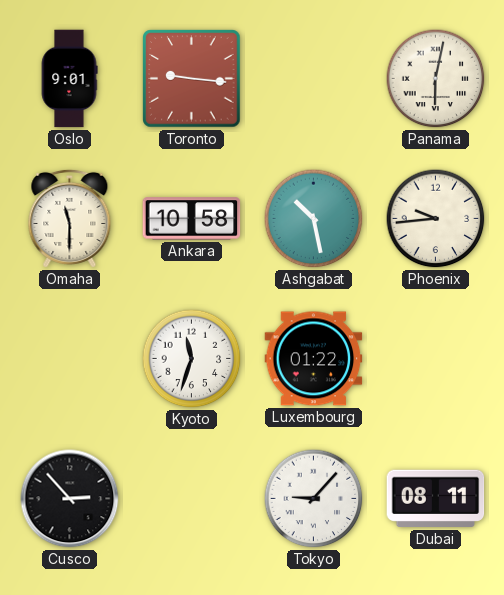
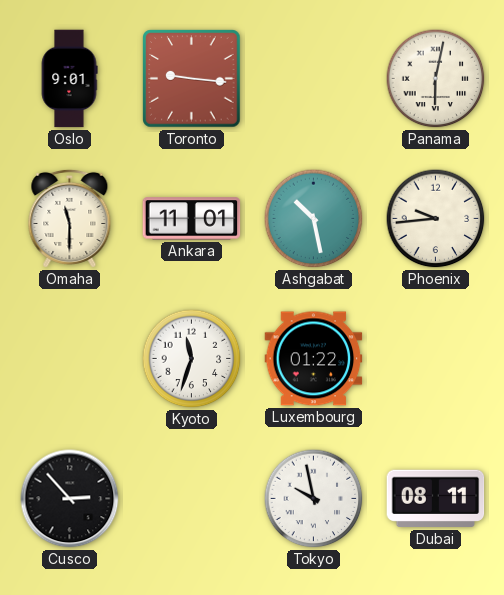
Ankara: 10:58 -> 11:01 (192, 219)
Tokyo: 9:07 -> 9:58 (314, 499)
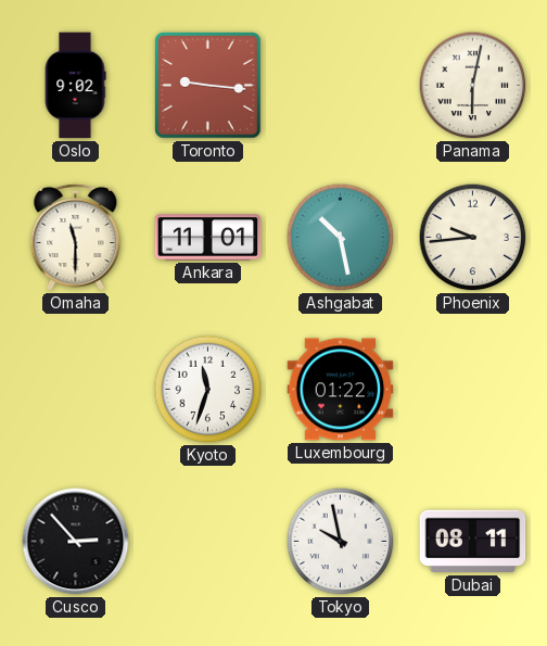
Oslo: 9:01 -> 9:02 (75, 86)
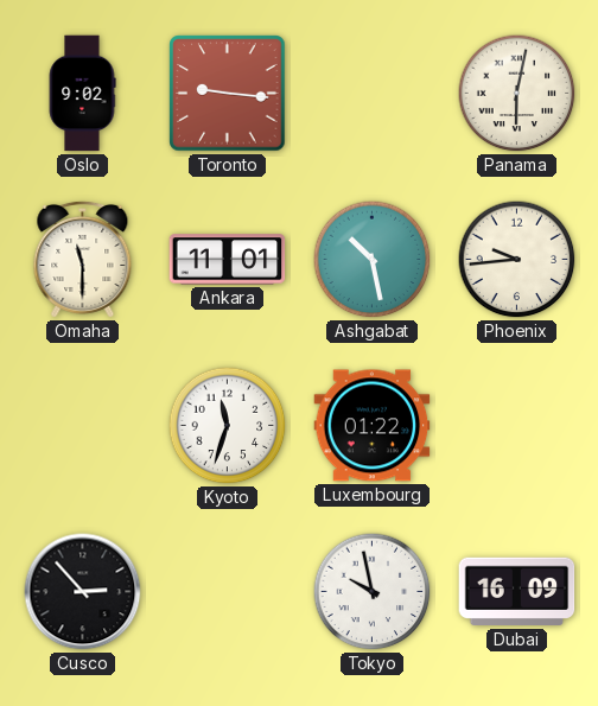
Dubai: 08:11 -> 16:09 (517, 592)
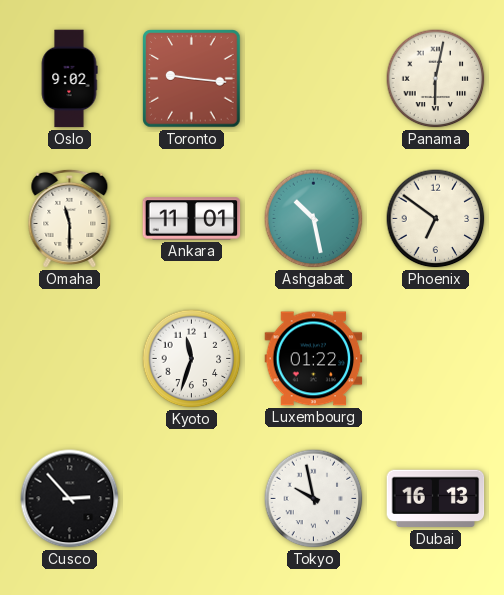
Phoenix: 9:44 -> 6:51 (436, 219)
Dubai: 16:09 -> 16:13 (436, 499)
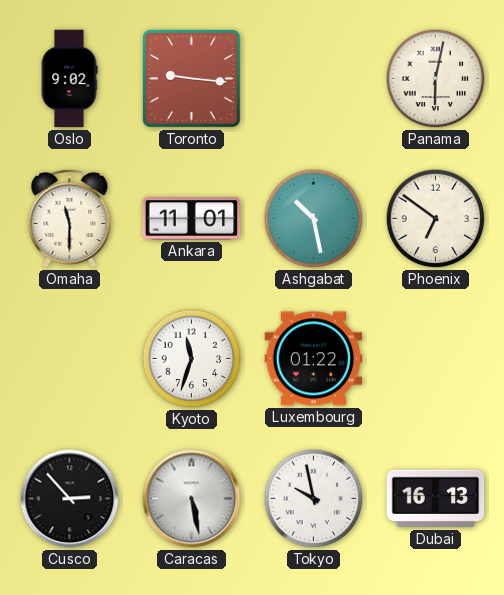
Caracas: none -> 5:28 (192, 499)
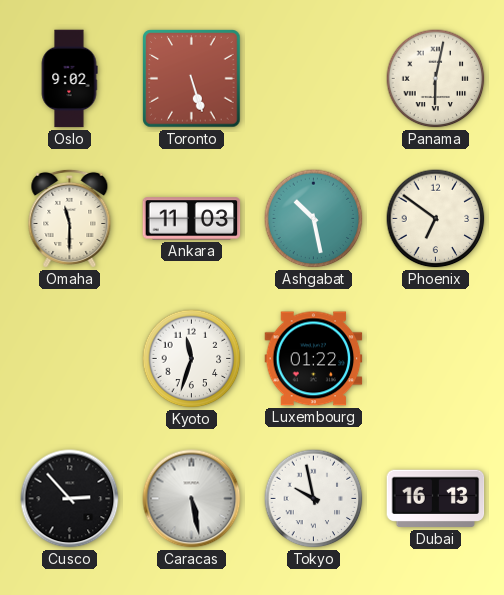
Toronto: 9:16 -> 5:27 (192, 79)
Ankara: 11:01 -> 11:03 (192, 219)
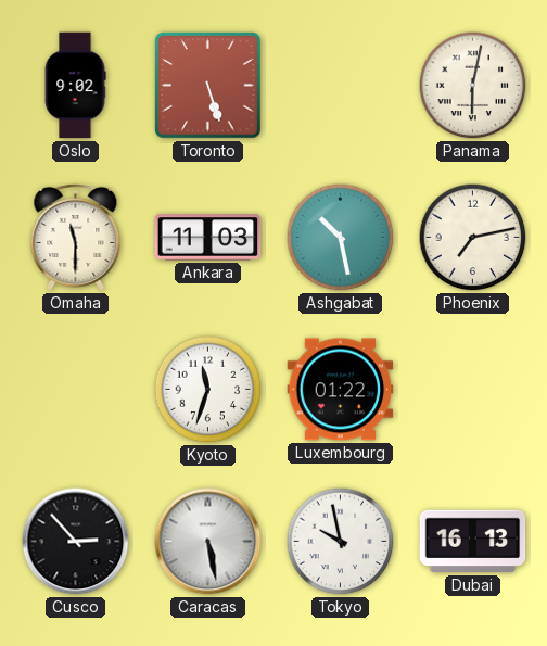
Phoenix: 6:51 -> 7:13 (473, 238)
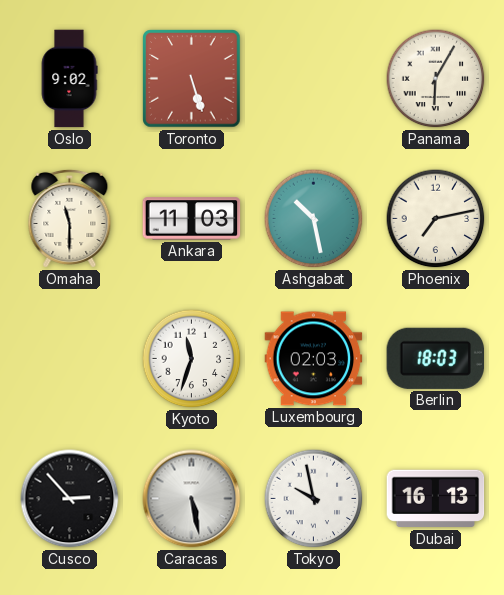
Panama: 6:02 -> 6:05 (436, 79)
Luxembourg: 01:22 -> 02:03 (314, 359)
Berlin: none -> 18:03 (436, 358)
